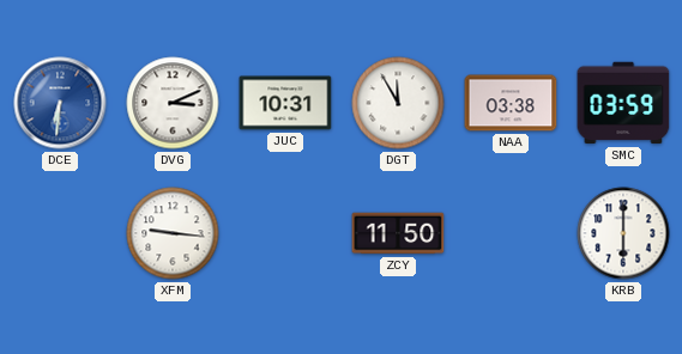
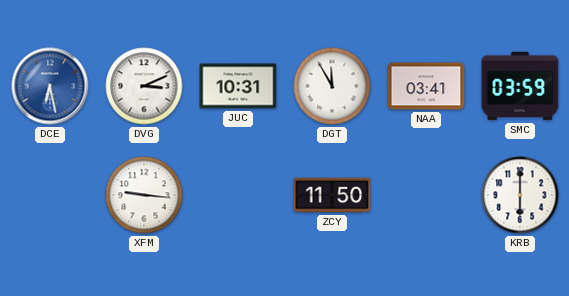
DCE: 6:31 -> 6:28 (50, 86)
NAA: 03:38 -> 03:41 (426, 86)
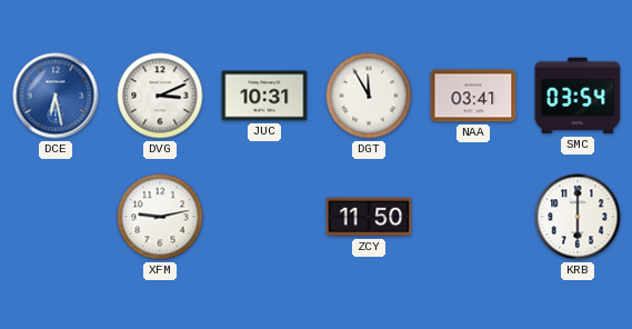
SMC: 03:59 -> 03:54 (578, 96)
XFM: 9:16 -> 9:13 (160, 217)
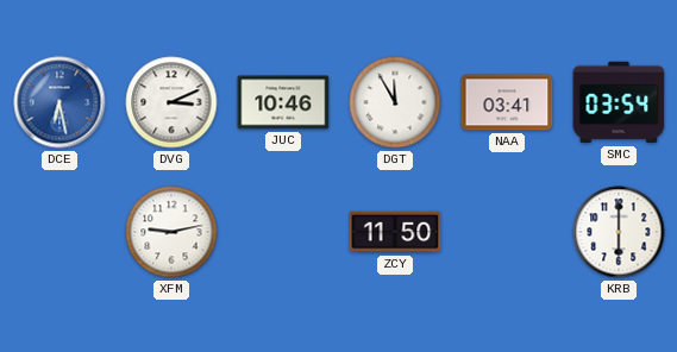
JUC: 10:31 -> 10:46 (283, 102)
